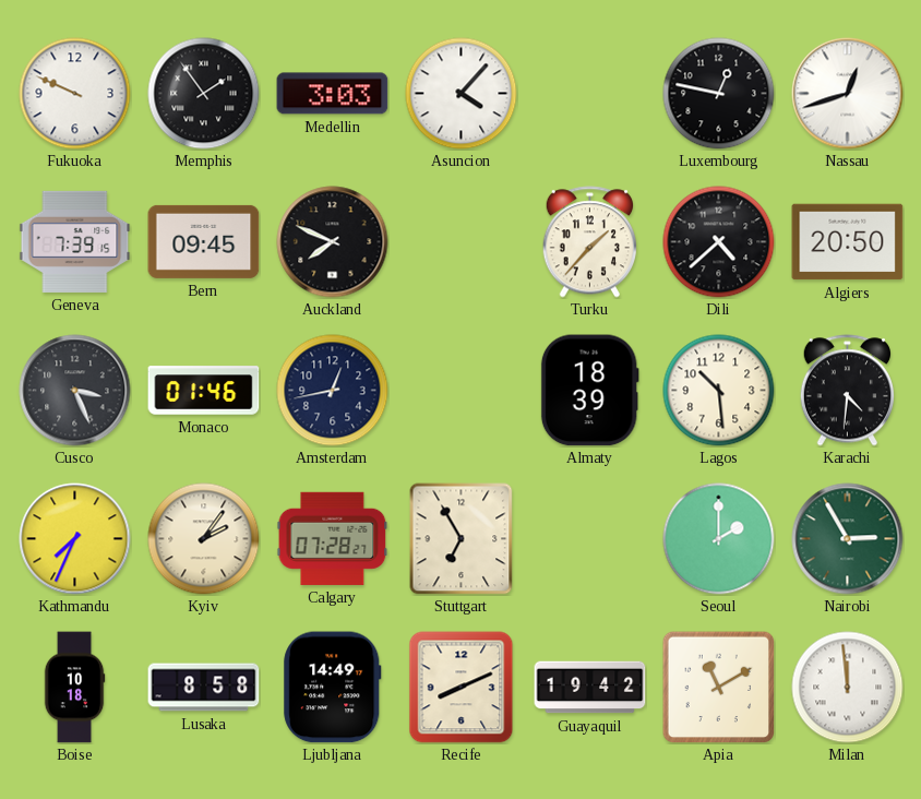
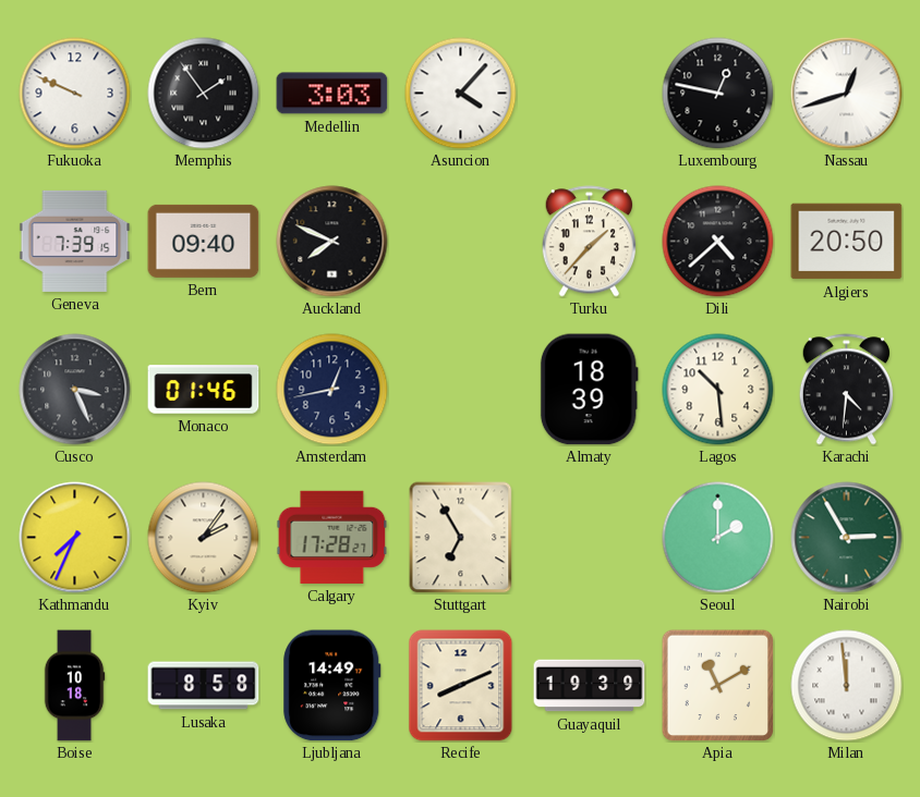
Bern: 09:45 -> 09:40 (204, 241)
Calgary: 07:28 -> 17:28 (332, 537)
Guayaquil: 19:42 -> 19:39 (590, 686)
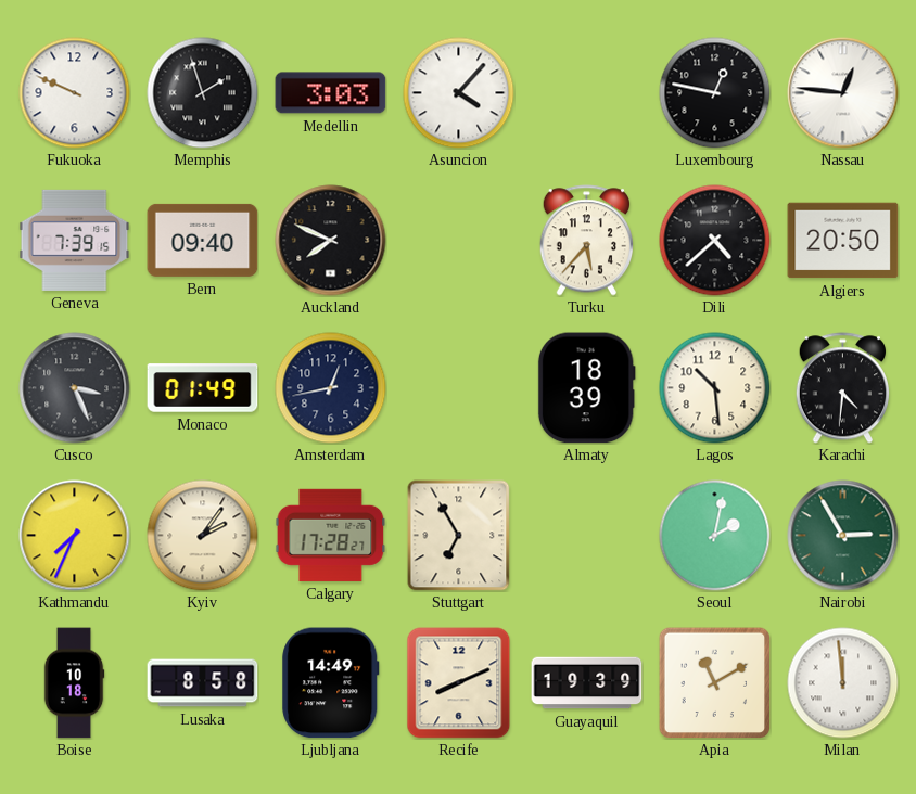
Memphis: 1:54 -> 1:57 (203, 93)
Nassau: 12:42 -> 12:46 (843, 93)
Turku: 1:37 -> 5:37 (586, 241)
Monaco: 01:46 -> 01:49 (203, 388)
Seoul: 2:00 -> 2:02 (715, 536)
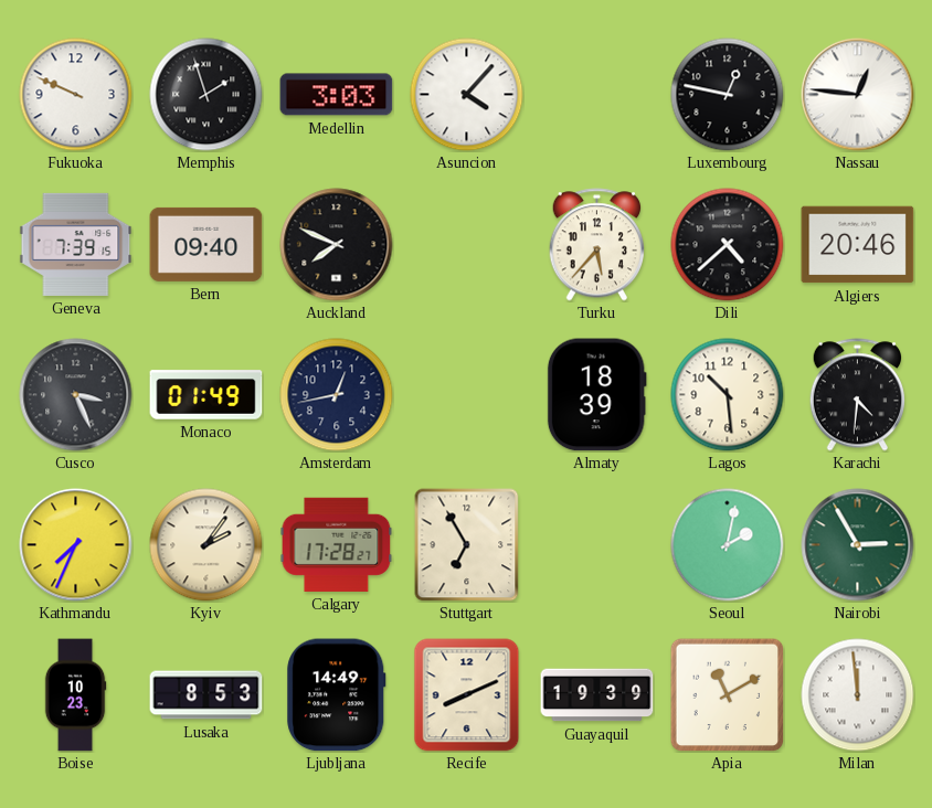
Algiers: 20:50 -> 20:46 (858, 245)
Boise: 10:18 -> 10:23 (75, 695)
Lusaka: 8:58 -> 8:53 (206, 695)
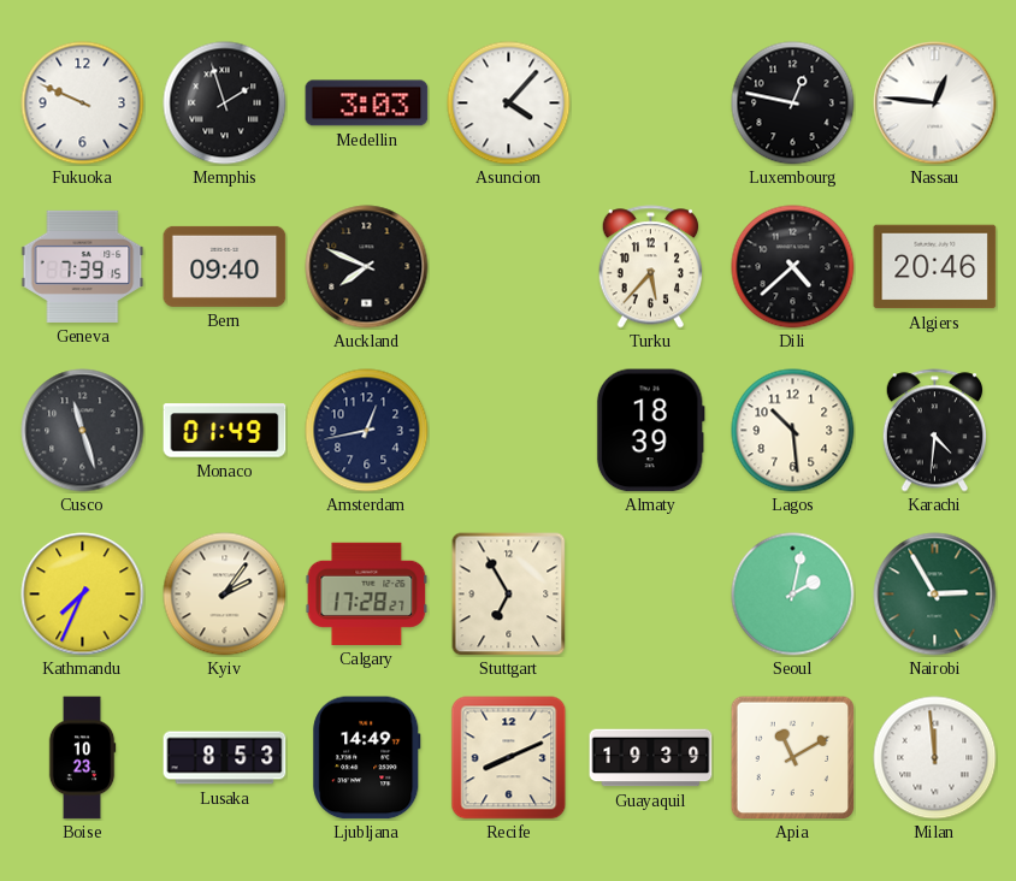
Cusco: 3:26 -> 11:27 (83, 431)
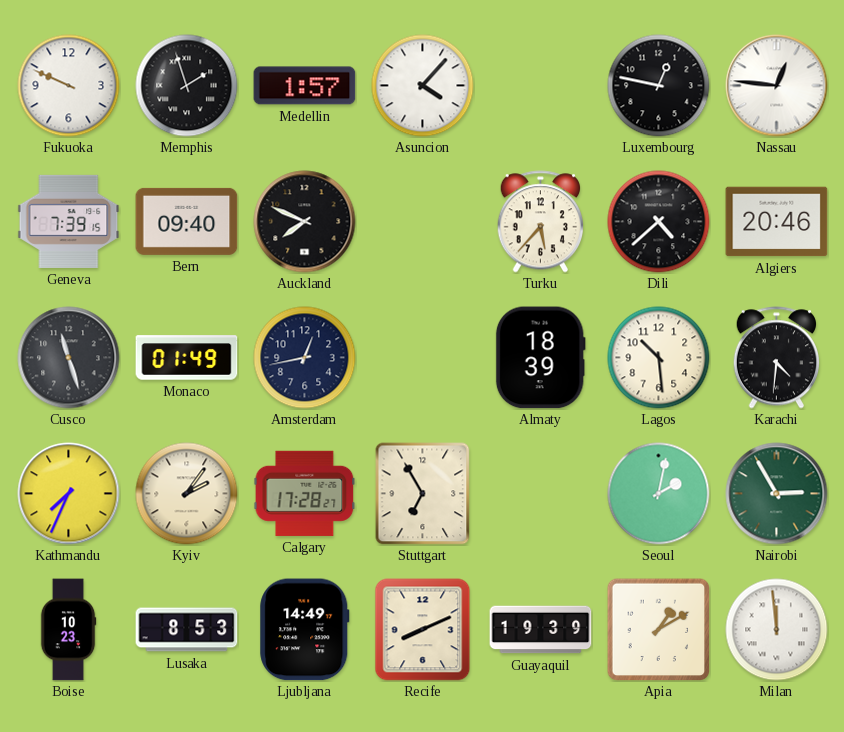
Medellin: 3:03 -> 1:57 (305, 86)
Apia: 11:10 -> 1:10 (658, 629)
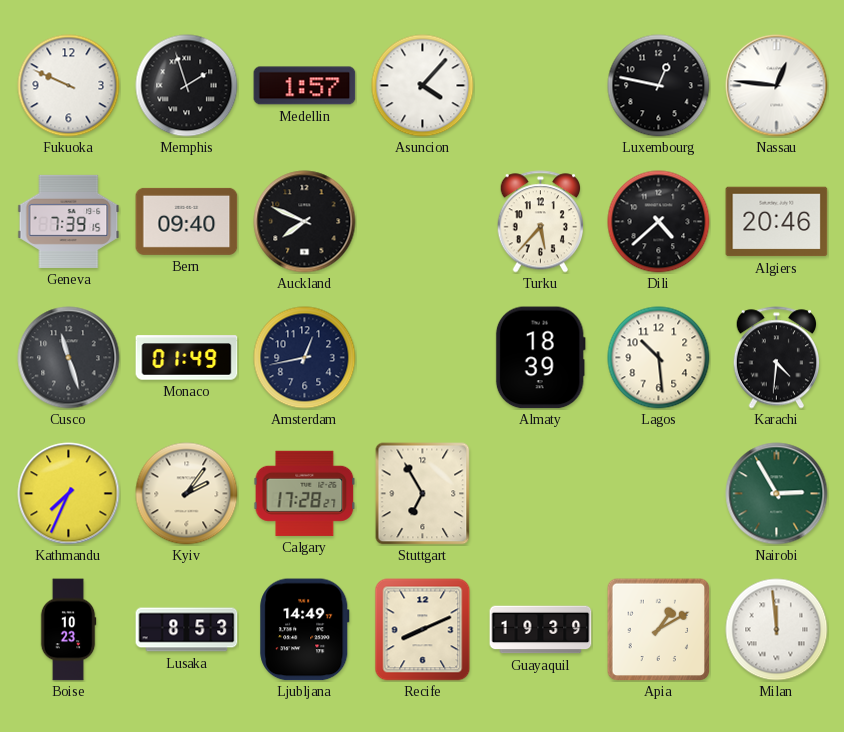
Seoul: 2:02 -> none (659, 494)
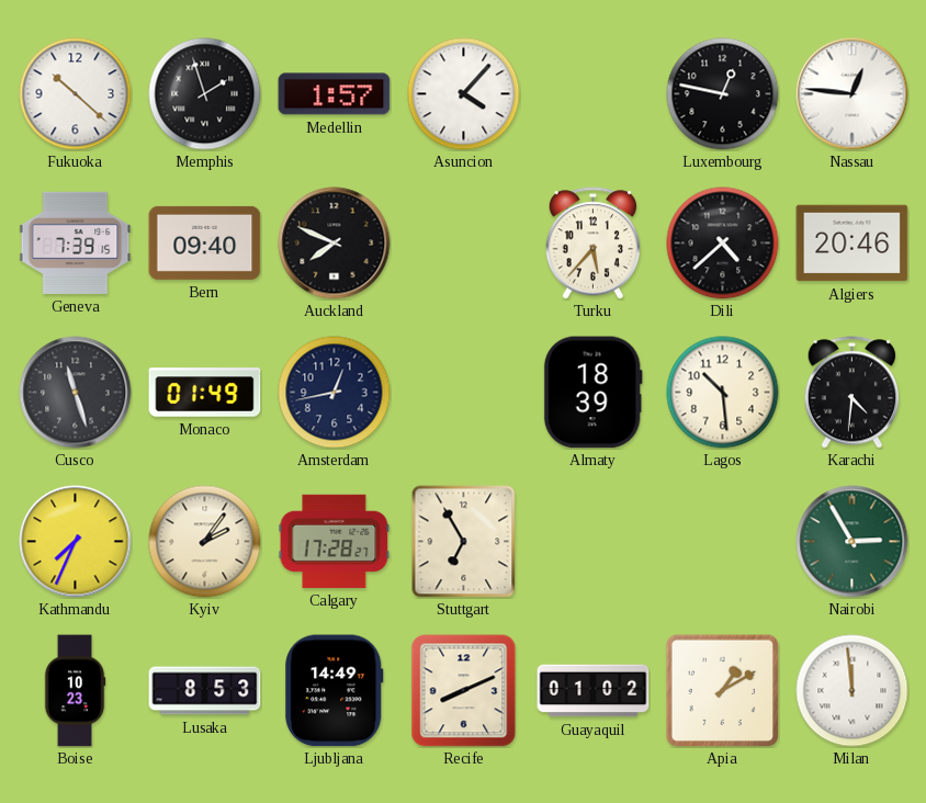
Fukuoka: 9:49 -> 10:22 (76, 94)
Guayaquil: 19:39 -> 01:02 (594, 691)
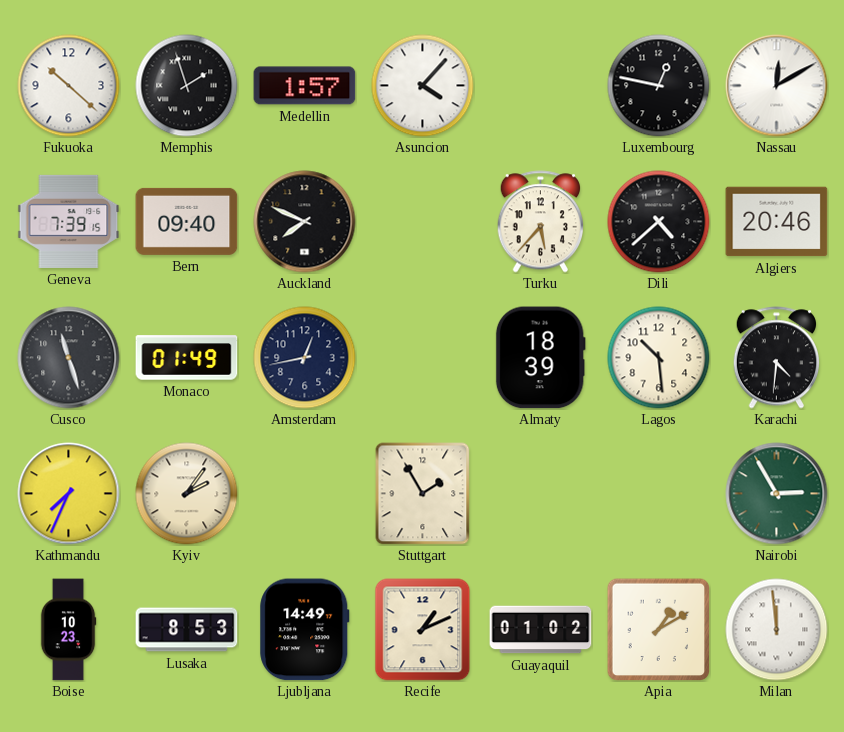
Nassau: 12:46 -> 12:10 (777, 86)
Calgary: 17:28 -> none (335, 541)
Stuttgart: 6:55 -> 1:55 (423, 494)
Recife: 8:11 -> 1:11 (423, 630)
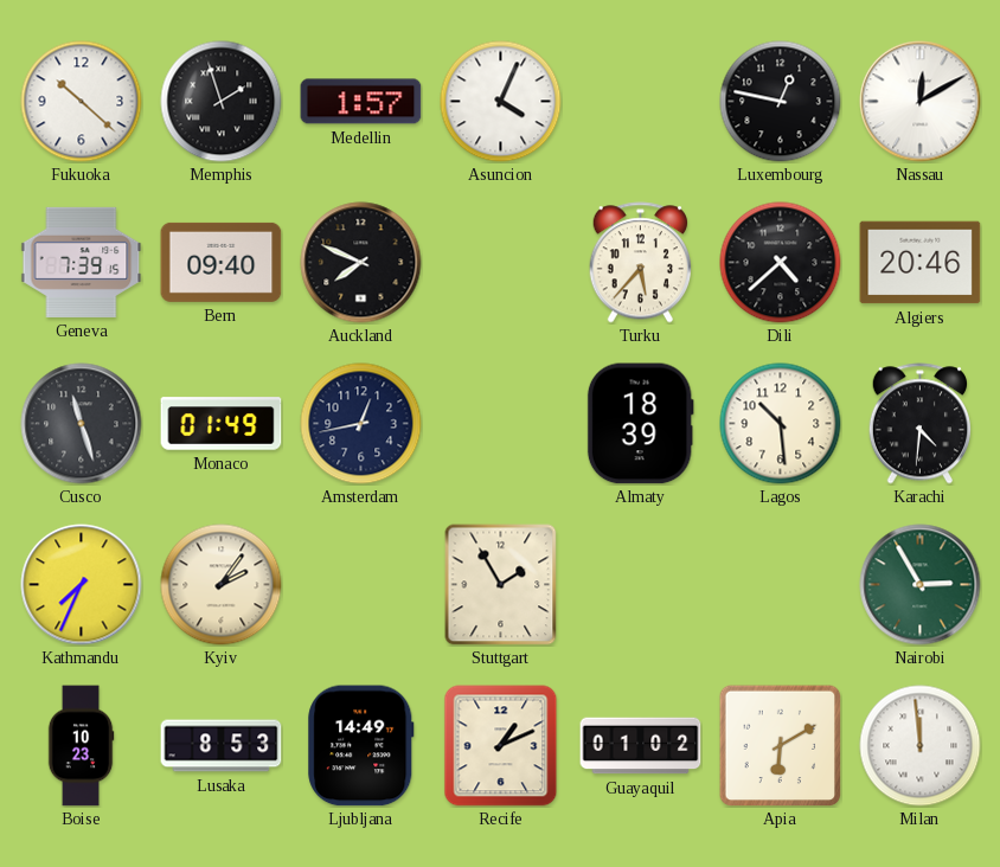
Asuncion: 4:07 -> 4:04 (501, 102)
Apia: 1:10 -> 6:10 (780, 745)
